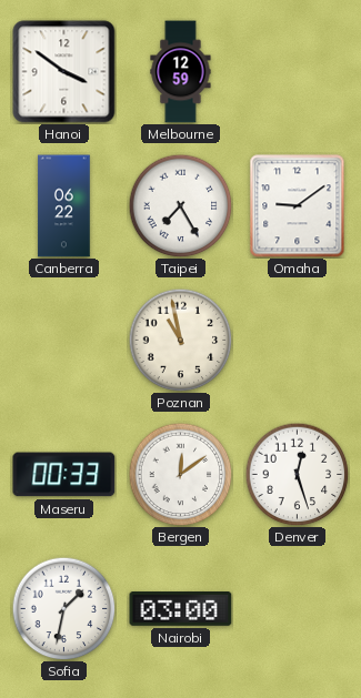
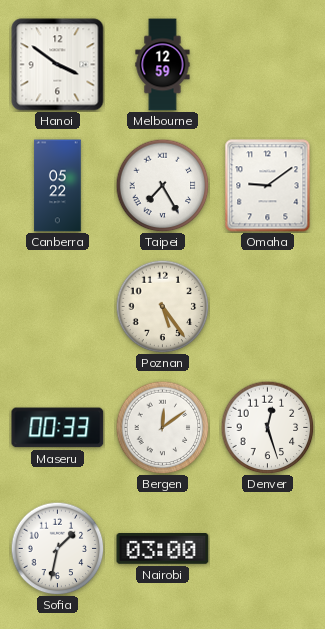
Canberra: 06:22 -> 05:22 (58, 186)
Poznan: 10:58 -> 5:24 (162, 306)
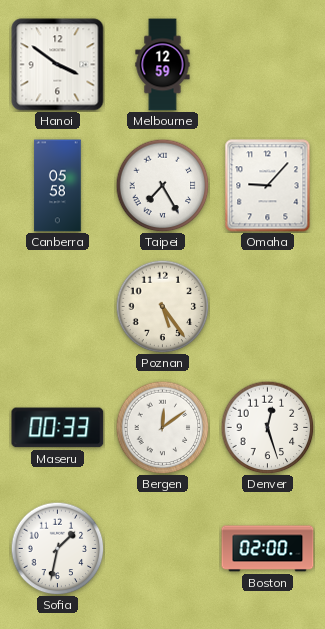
Canberra: 05:22 -> 05:58 (58, 186)
Omaha: 9:09 -> 9:07 (268, 186)
Nairobi: 03:00 -> none (163, 549)
Boston: none -> 02:00 (268, 549)
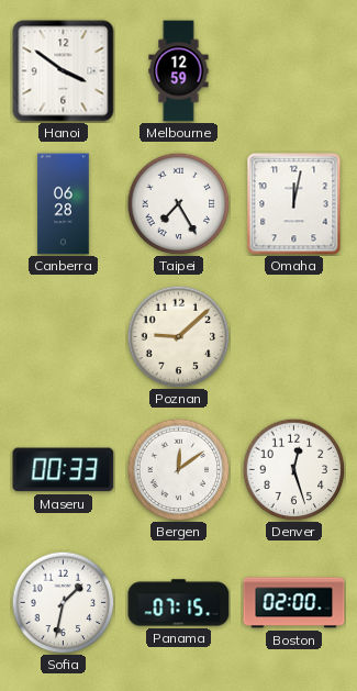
Canberra: 05:58 -> 06:28 (64, 204)
Omaha: 9:07 -> 12:02 (294, 204)
Poznan: 5:24 -> 9:08 (178, 336)
Panama: none -> 07:15 (179, 603)
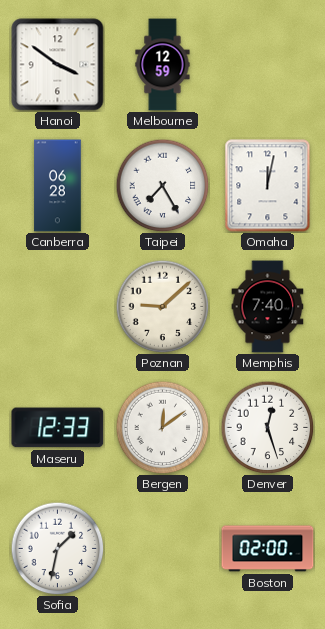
Memphis: none -> 7:40 (268, 307)
Maseru: 00:33 -> 12:33 (58, 428)
Panama: 07:15 -> none (179, 603)
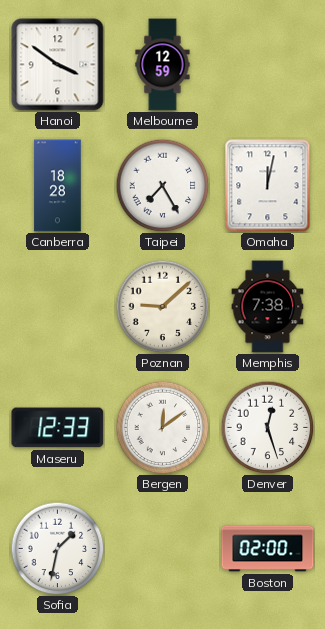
Canberra: 06:28 -> 18:28 (58, 186)
Memphis: 7:40 -> 7:38 (268, 307)
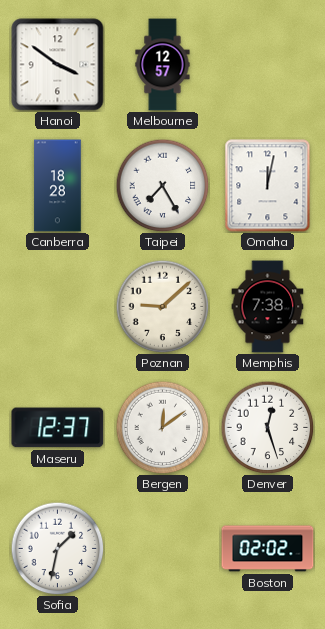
Melbourne: 12:59 -> 12:57 (163, 65)
Maseru: 12:33 -> 12:37 (58, 428)
Boston: 02:00 -> 02:02 (268, 549)
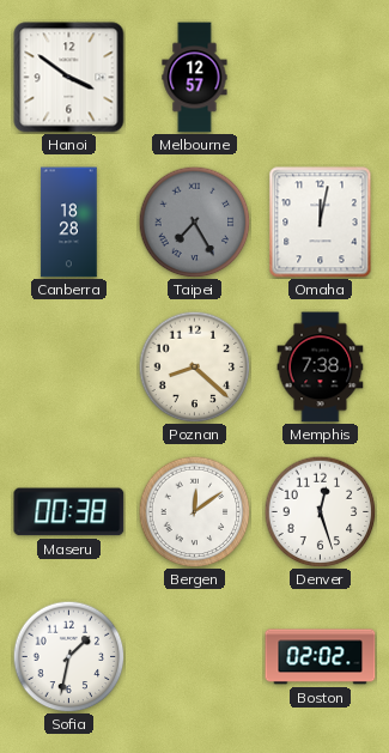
Taipei dial: white -> grey (194, 221)
Poznan: 9:08 -> 8:22 (194, 366)
Maseru: 12:37 -> 00:38 (69, 512)
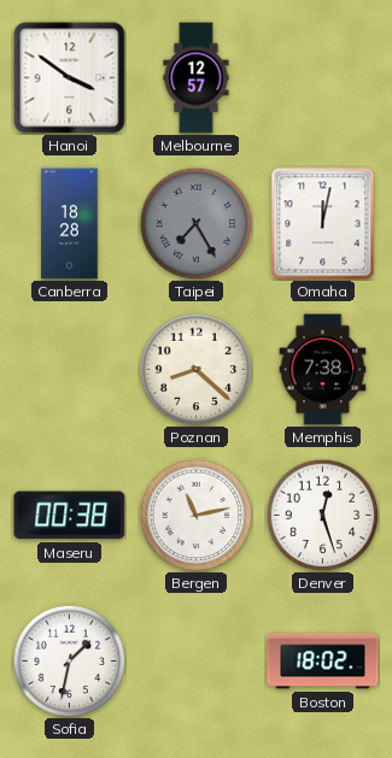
Bergen: 12:09 -> 11:13 (195, 515)
Boston: 02:02 -> 18:02 (323, 662)
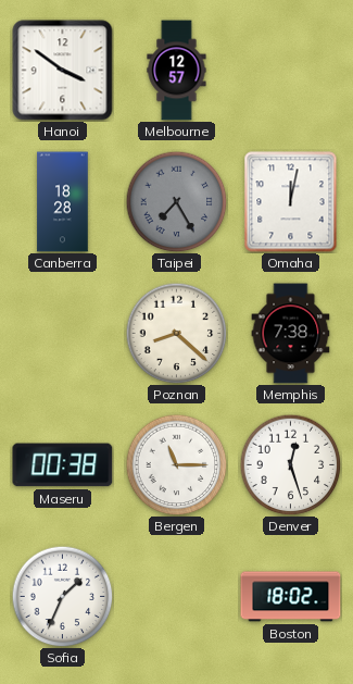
Bergen: 11:13 -> 11:15 (176, 464)
Sofia: 1:32 -> 1:34 (62, 596)
